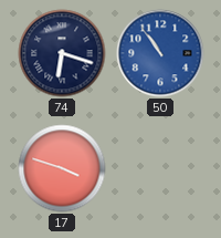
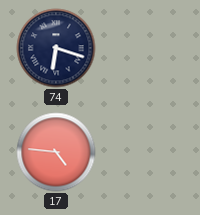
50: 10:54 -> none (160, 53)
17: 3:48 -> 4:46 (56, 152)
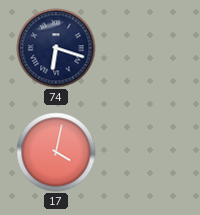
17: 4:46 -> 4:02 (56, 152)
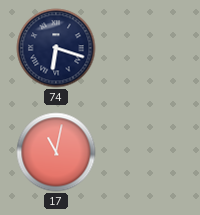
17: 4:02 -> 11:02 (56, 152)
